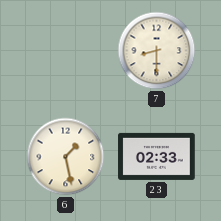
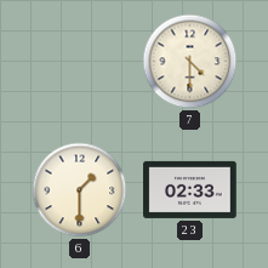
7: 8:30 -> 4:30 (190, 62)
6: 1:28 -> 1:30 (80, 190)
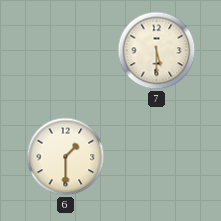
7: 4:30 -> 5:30 (157, 51)
23: 02:33 -> none (190, 189)
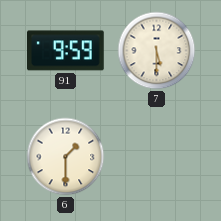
91: none -> 9:59 (66, 51)
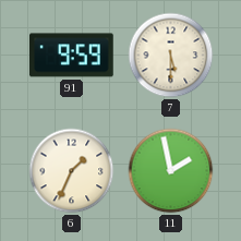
6: 1:30 -> 1:34 (72, 171)
11: none -> 1:58 (171, 171)
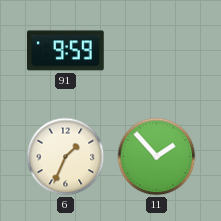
7: 5:30 -> none (171, 56)
11: 1:58 -> 1:53 (157, 157)
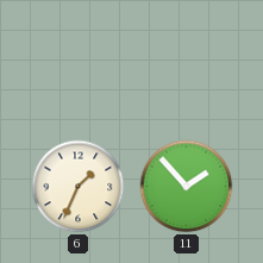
91: 9:59 -> none (66, 51)
